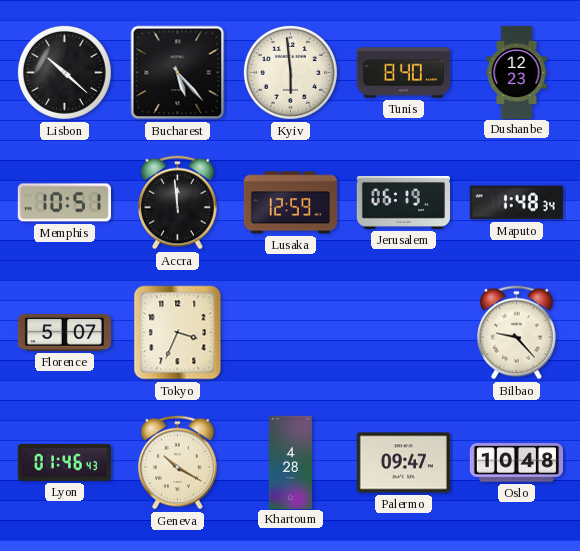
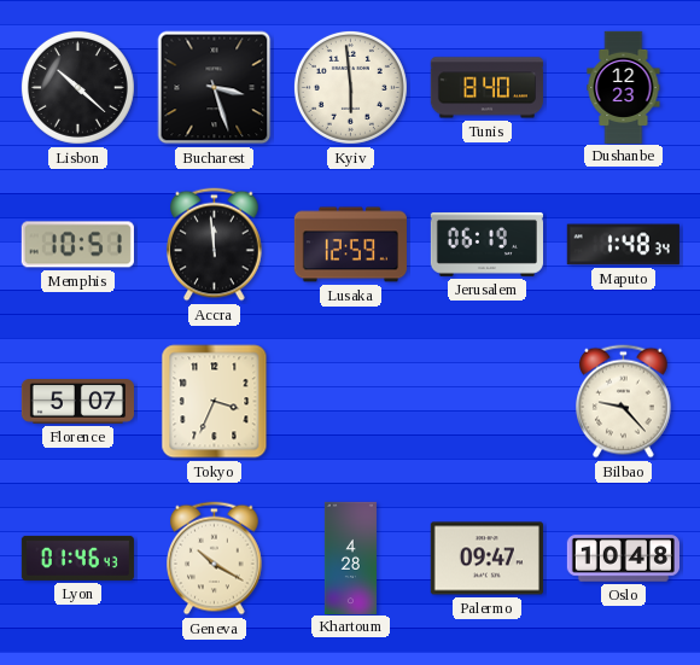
Bucharest: 5:23 -> 3:27 (215, 88)
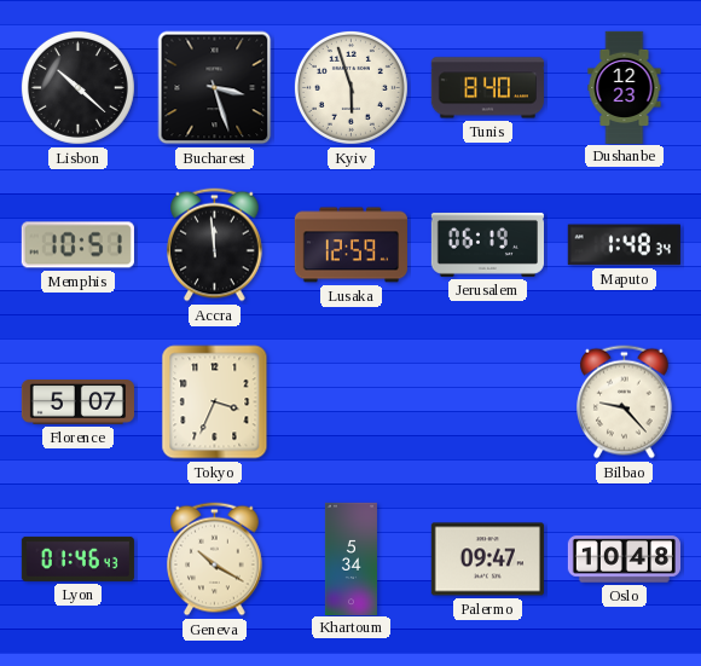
Kyiv: 5:59 -> 5:57 (350, 87)
Khartoum: 4:28 -> 5:34 (350, 558)
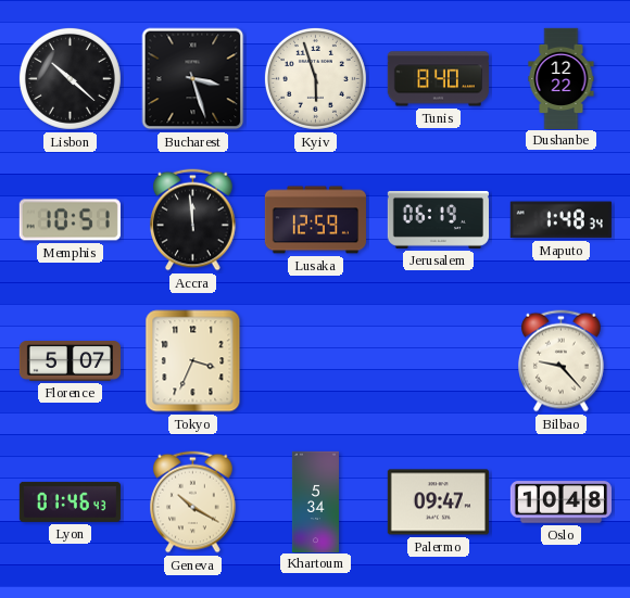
Dushanbe: 12:23 -> 12:22 (562, 78)
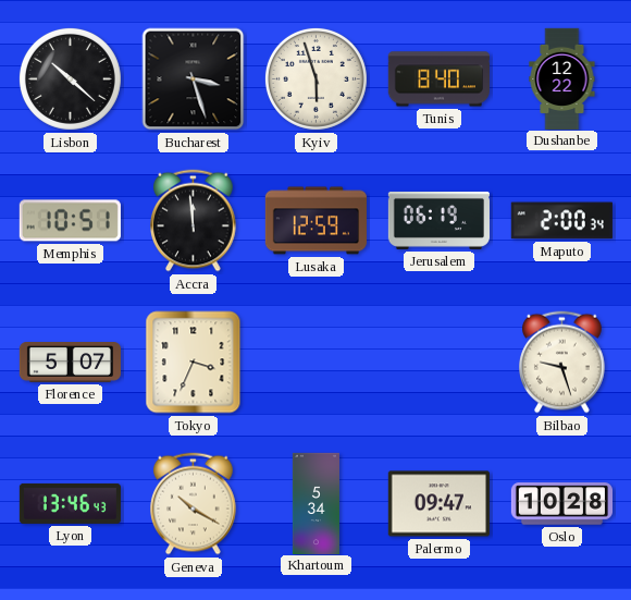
Maputo: 1:48 -> 2:00 (561, 221)
Bilbao: 9:23 -> 9:27 (562, 363)
Lyon: 01:46 -> 13:46 (70, 503)
Oslo: 10:48 -> 10:28 (561, 504)
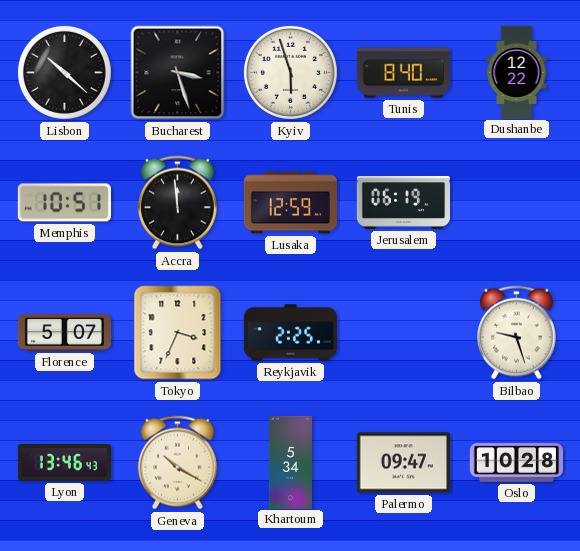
Maputo: 2:00 -> none (561, 221)
Reykjavik: none -> 2:25 (290, 333)
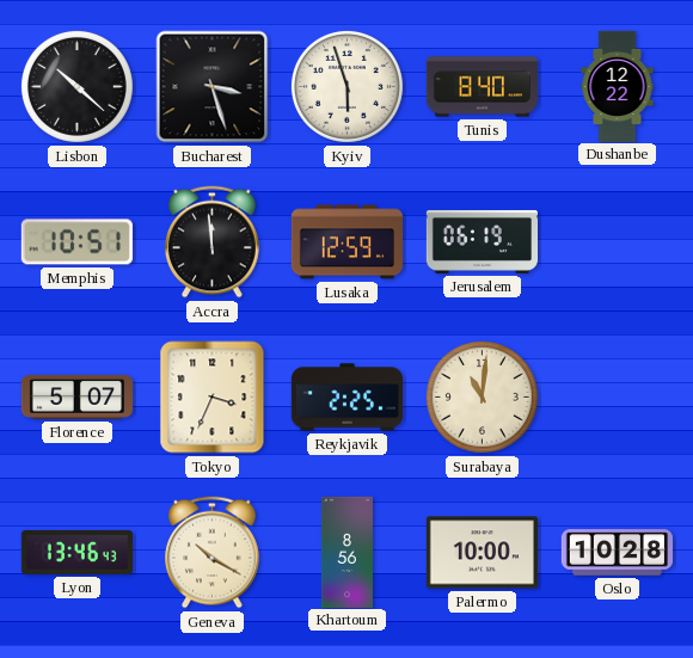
Surabaya: none -> 11:01 (482, 396)
Bilbao: 9:27 -> none (517, 333)
Khartoum: 5:34 -> 8:56 (346, 552)
Palermo: 09:47 -> 10:00 (482, 553)
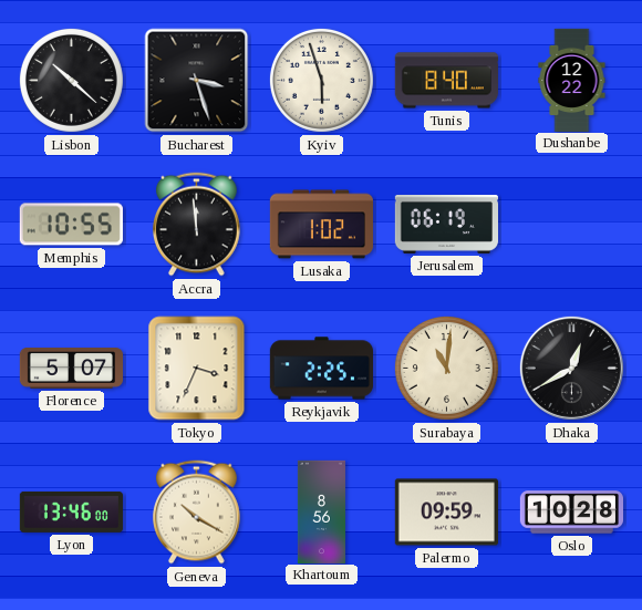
Memphis: 10:51 -> 10:55 (71, 225)
Lusaka: 12:59 -> 1:02 (321, 225)
Dhaka: none -> 12:40 (571, 368)
Lyon: 13:46:43 -> 13:46:00 (71, 511)
Palermo: 10:00 -> 09:59 (446, 513)
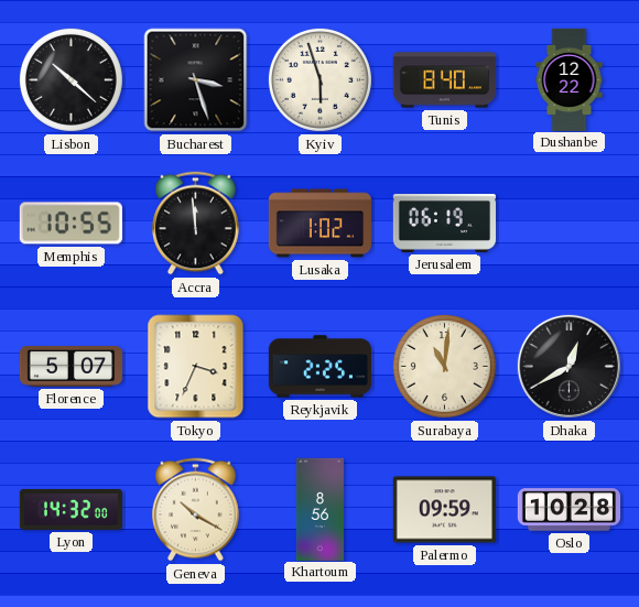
Lyon: 13:46 -> 14:32 (71, 509)
